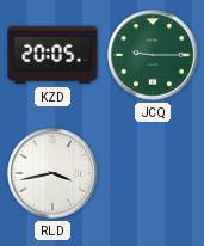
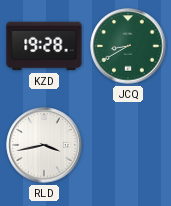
KZD: 20:05 -> 19:28 (44, 46)
JCQ: 9:15 -> 8:40 (128, 46)
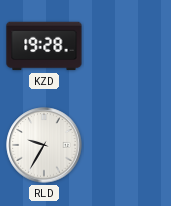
JCQ: 8:40 -> none (128, 46)
RLD: 3:43 -> 9:35 (44, 145)
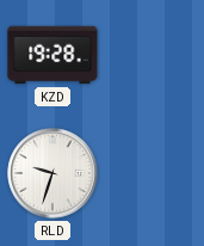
RLD: 9:35 -> 9:33 (52, 173)
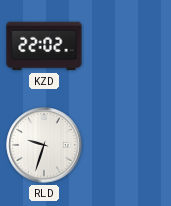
KZD: 19:28 -> 22:02 (44, 46)
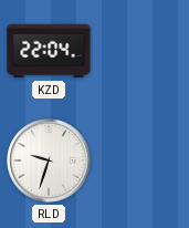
KZD: 22:02 -> 22:04 (49, 51)
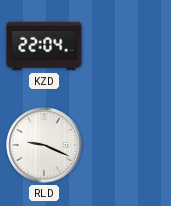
RLD: 9:33 -> 9:19 (44, 145)
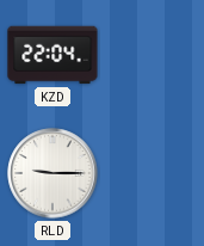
RLD: 9:19 -> 9:15 (52, 173)
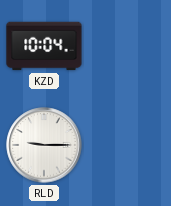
KZD: 22:04 -> 10:04 (44, 46)
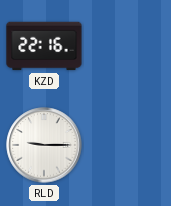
KZD: 10:04 -> 22:16 (44, 46)
